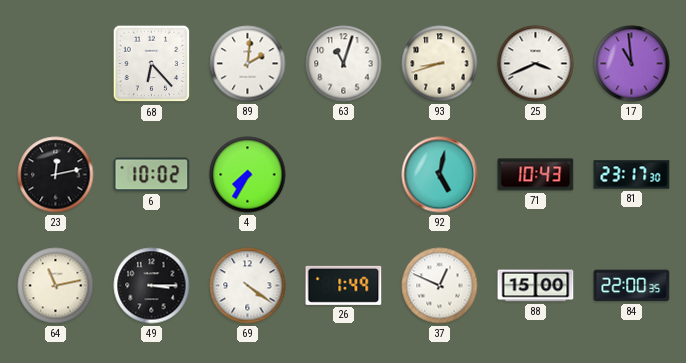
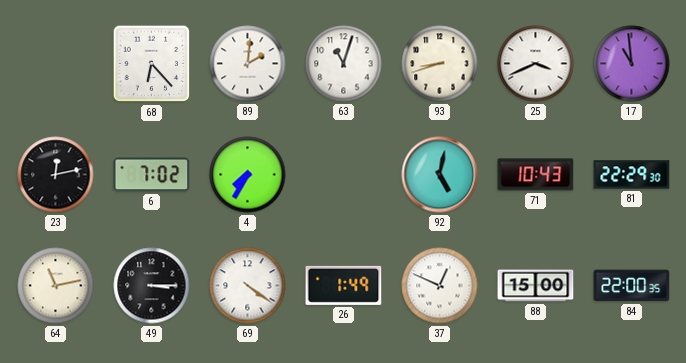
6: 10:02 -> 7:02 (152, 175)
81: 23:17 -> 22:29 (632, 175)
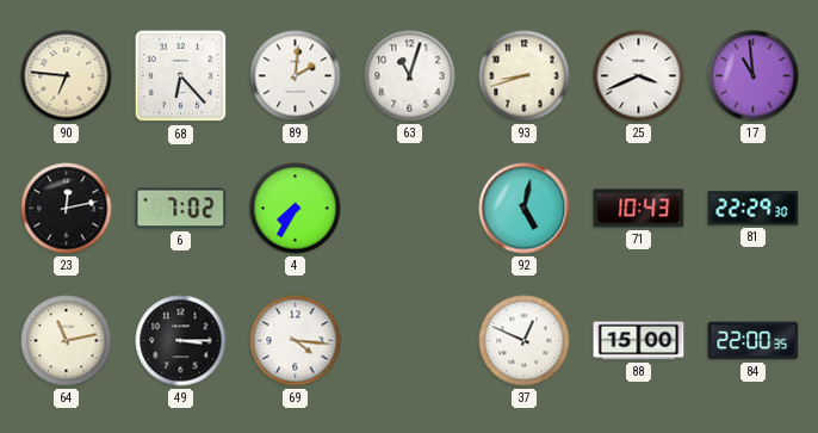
90: none -> 6:46 (67, 76)
69: 4:21 -> 4:16 (296, 341)
26: 1:49 -> none (344, 285)
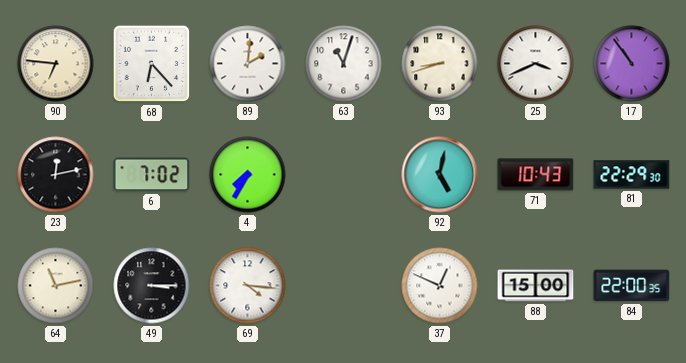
17: 10:59 -> 10:54 (632, 64)
